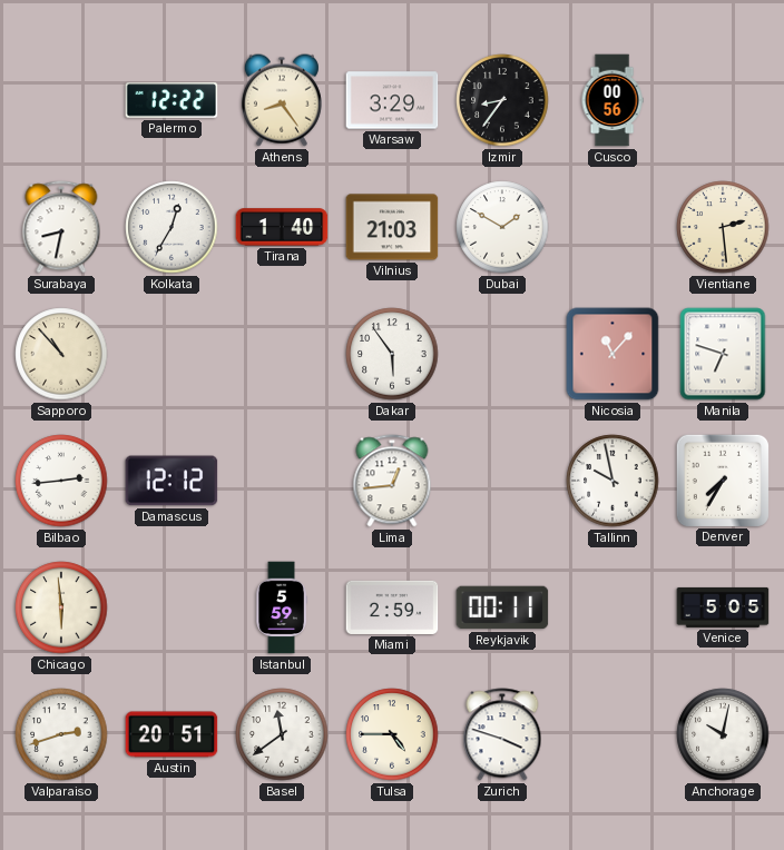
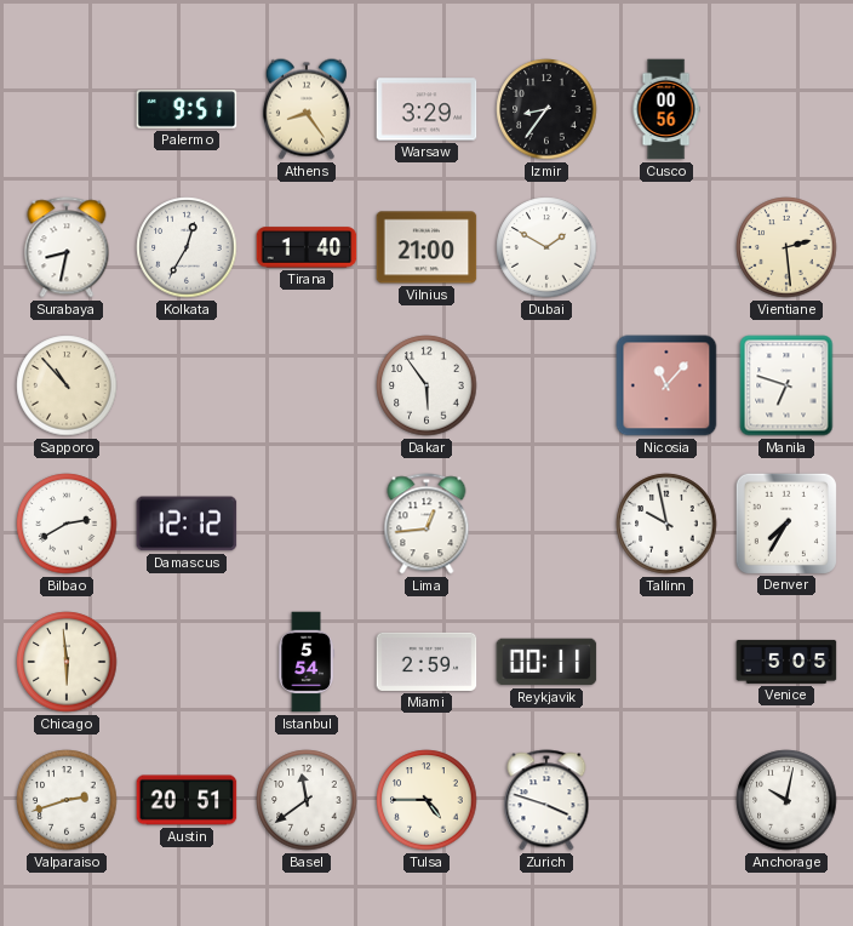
Palermo: 12:22 -> 9:51 (187, 109)
Vilnius: 21:03 -> 21:00 (426, 247)
Bilbao: 2:44 -> 2:40 (67, 524)
Istanbul: 5:59 -> 5:54 (307, 662)
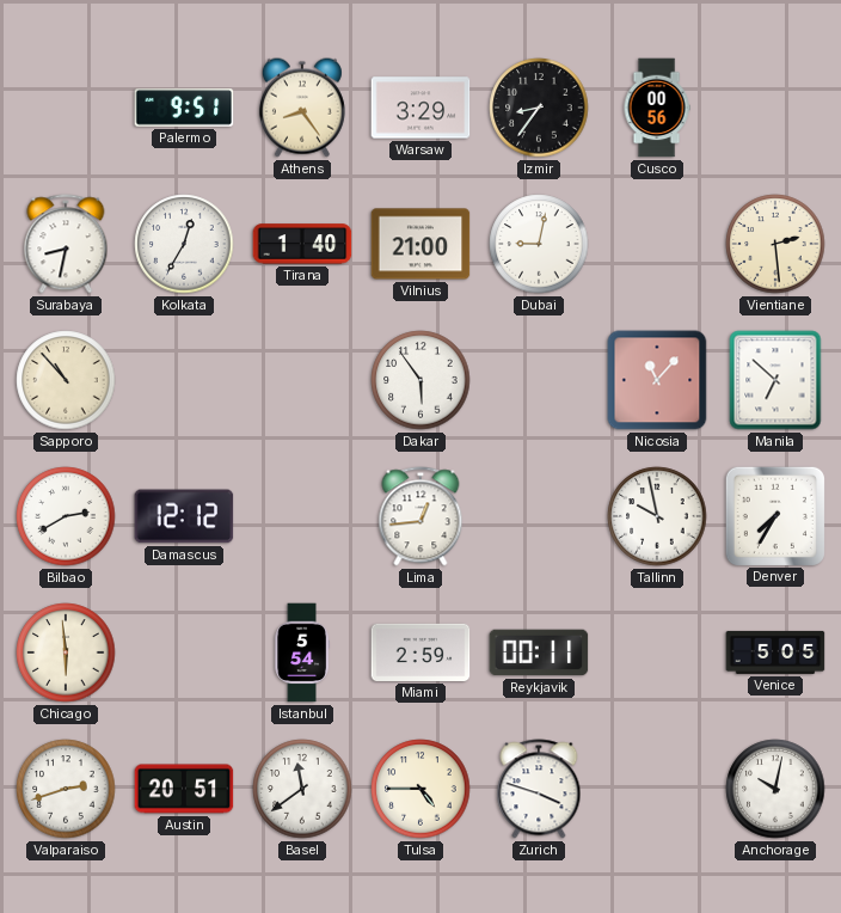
Dubai: 1:50 -> 9:02 (539, 244)
Manila: 6:48 -> 6:52 (775, 380)
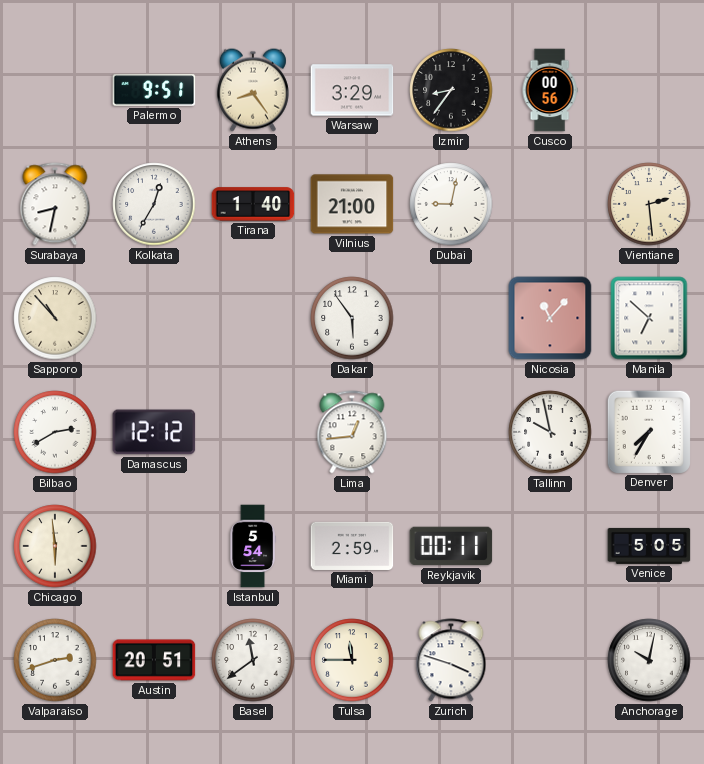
Tulsa: 4:45 -> 11:45 (352, 660)
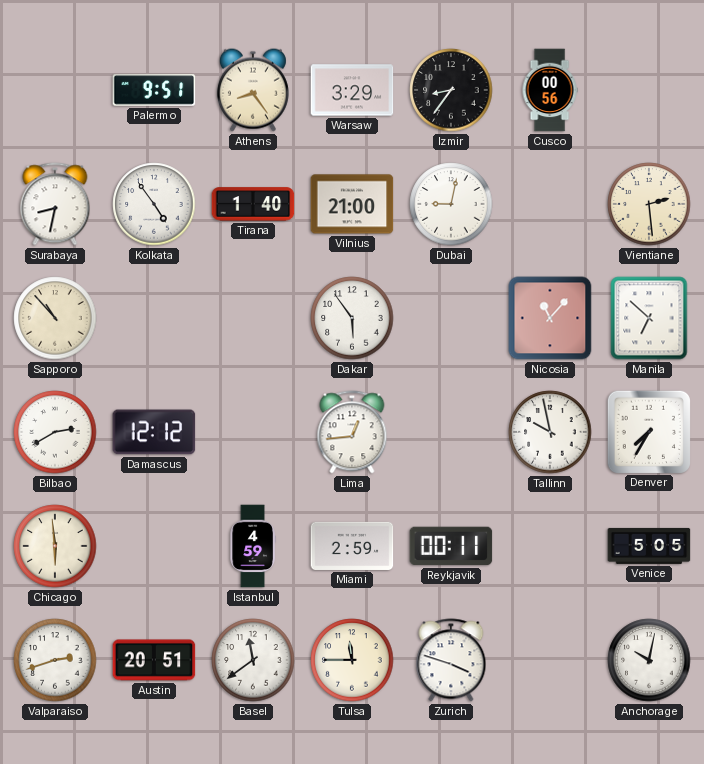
Kolkata: 12:35 -> 4:54 (154, 204)
Istanbul: 5:54 -> 4:59 (253, 546)
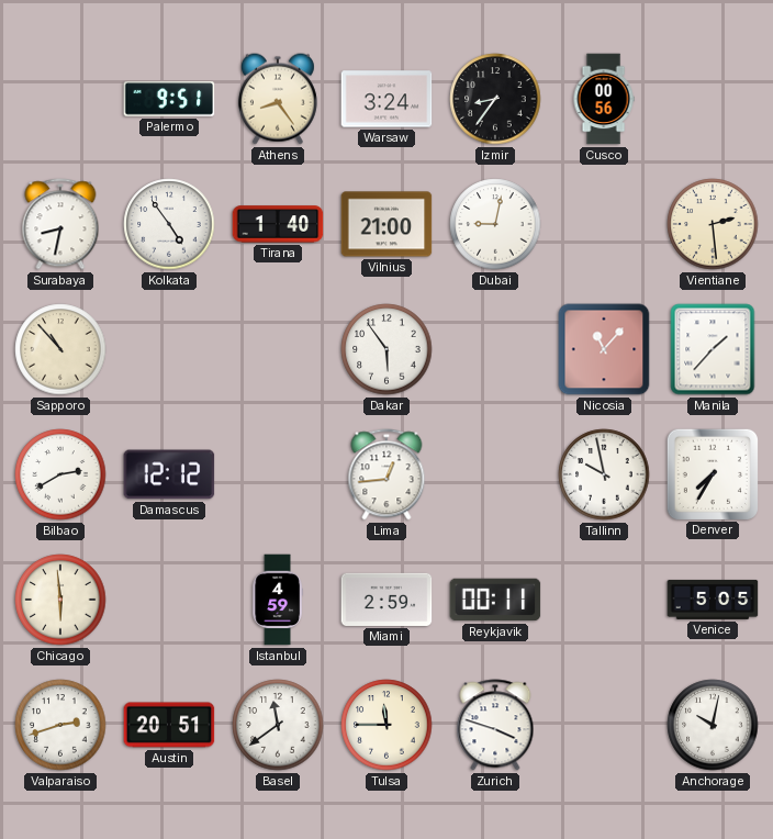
Warsaw: 3:29 -> 3:24 (386, 99)
Manila: 6:52 -> 1:37 (713, 349)
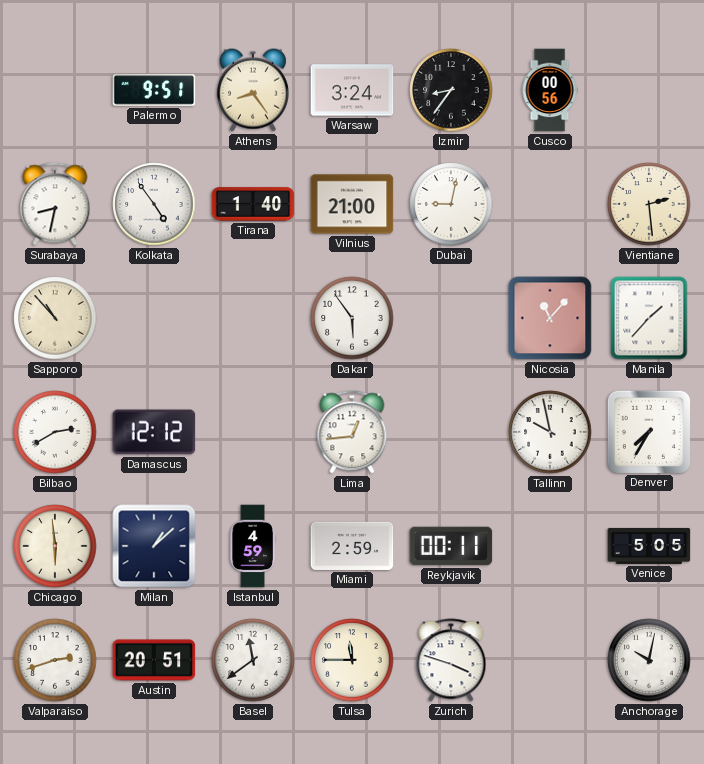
Milan: none -> 1:08 (154, 546)
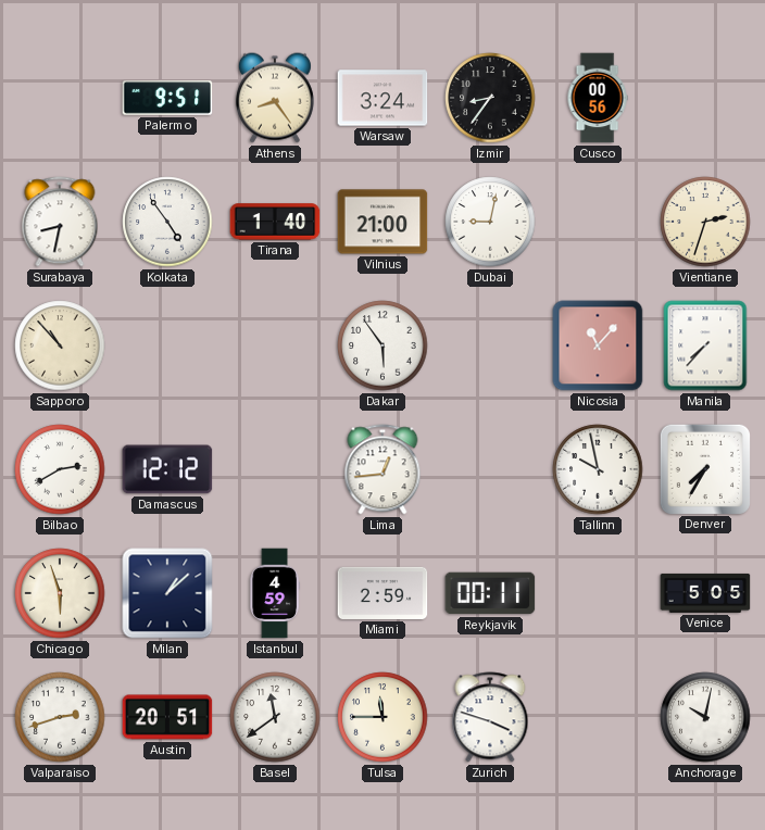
Vientiane: 2:29 -> 2:33 (705, 222)
Manila: 1:37 -> 7:37 (705, 345)
Chicago: 5:59 -> 5:57 (60, 593)
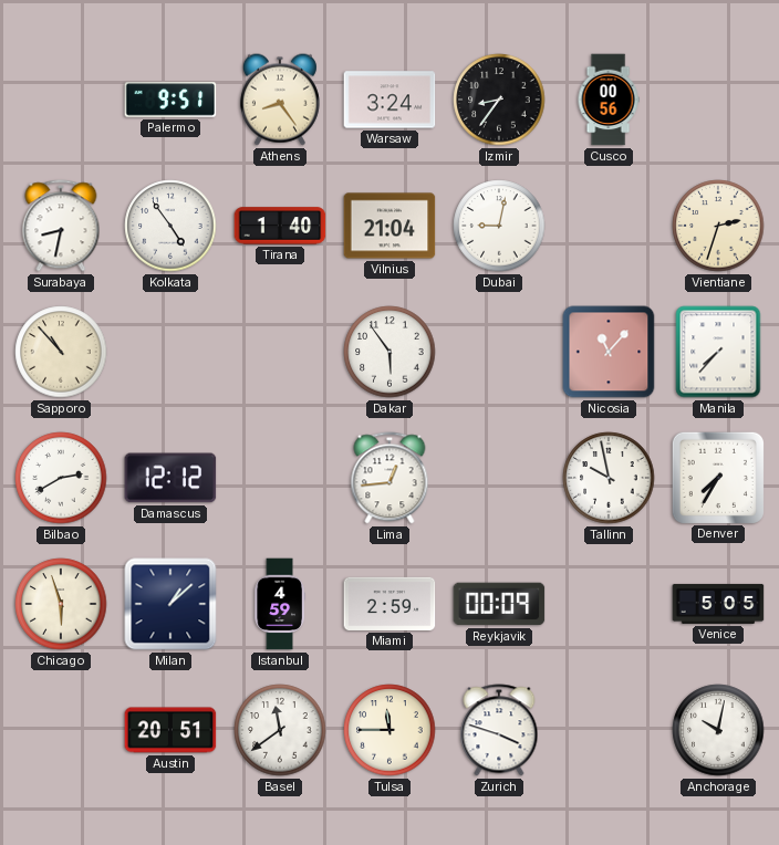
Vilnius: 21:00 -> 21:04 (389, 226)
Reykjavik: 00:11 -> 00:09 (499, 604)
Valparaiso: 2:42 -> none (60, 717)
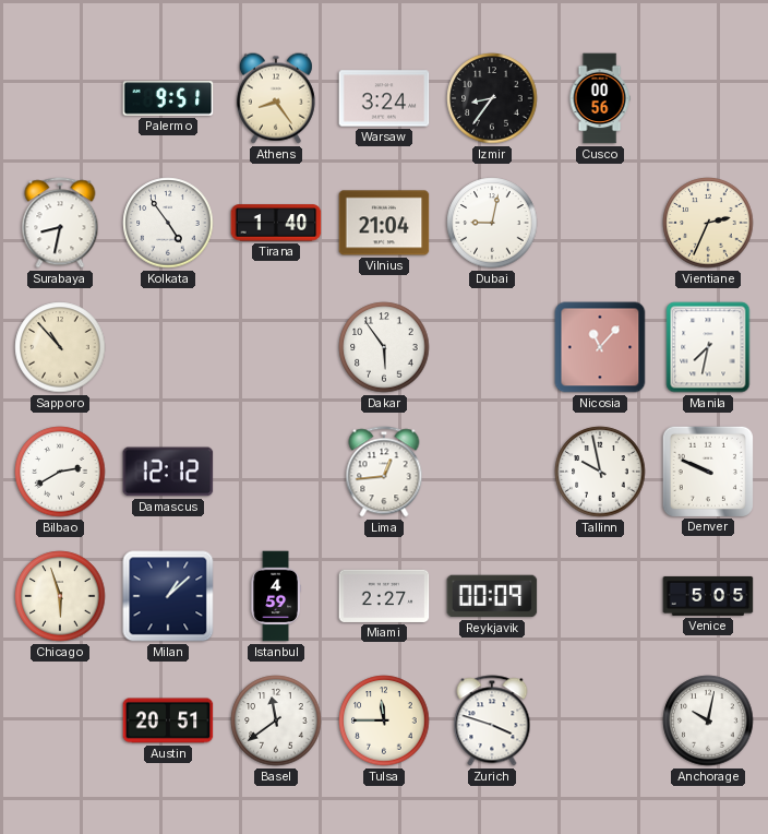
Vientiane: 2:33 -> 2:34 (708, 223)
Manila: 7:37 -> 7:32 (708, 347)
Denver: 7:35 -> 9:49 (707, 470)
Miami: 2:59 -> 2:27 (384, 596)
